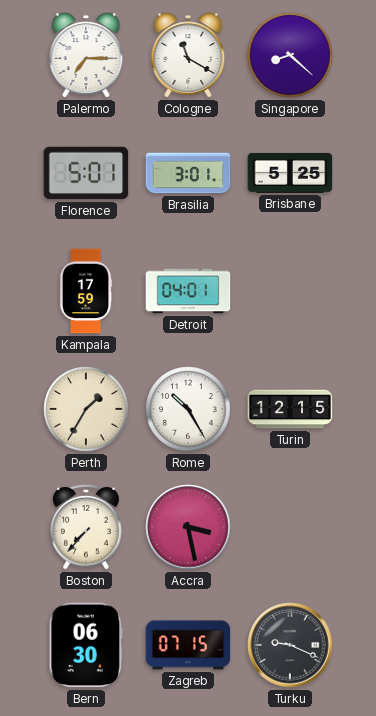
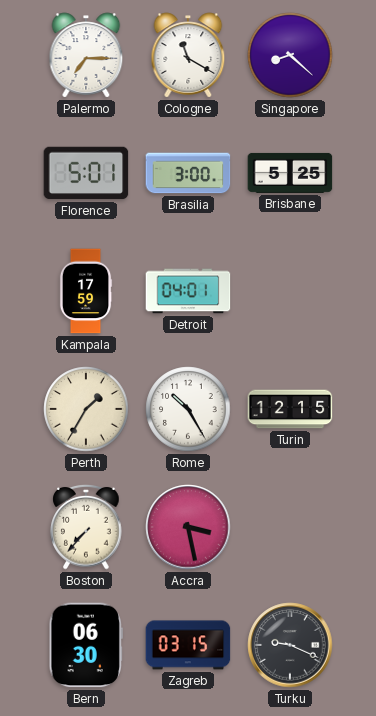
Brasilia: 3:01 -> 3:00 (188, 173)
Zagreb: 07:15 -> 03:15 (188, 645)
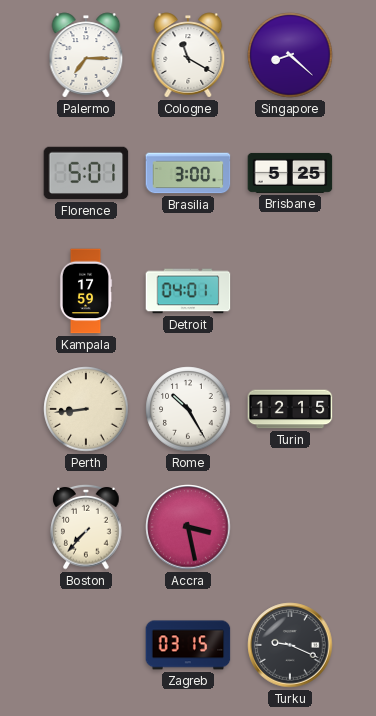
Perth: 1:35 -> 8:44 (86, 409)
Bern: 06:30 -> none (85, 645)
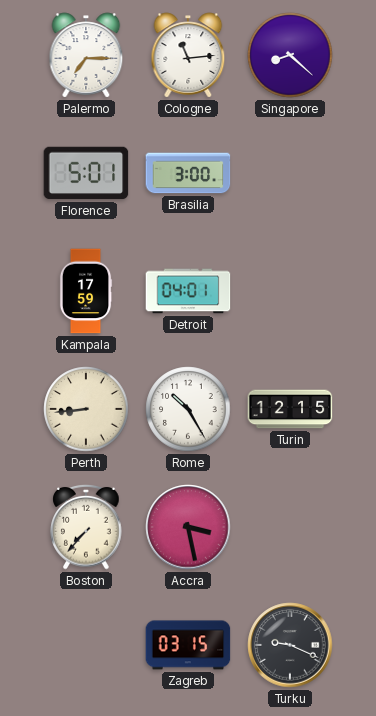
Cologne: 11:20 -> 11:14 (188, 55)
Brisbane: 5:25 -> none (290, 173)
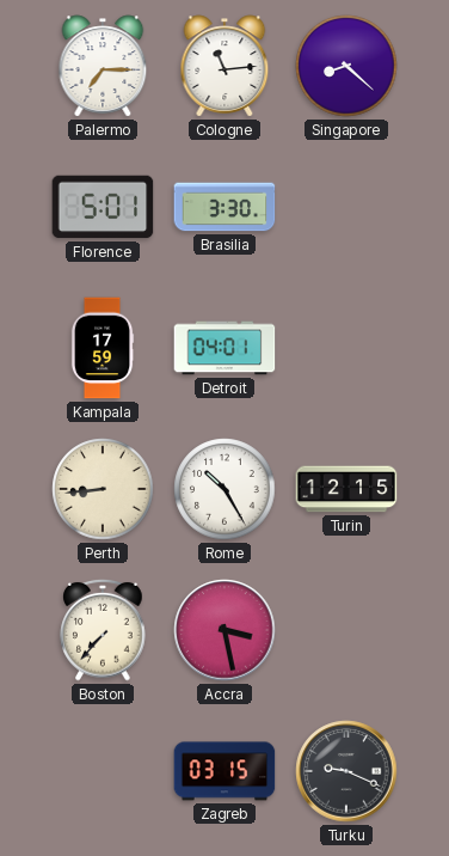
Brasilia: 3:00 -> 3:30 (224, 207)
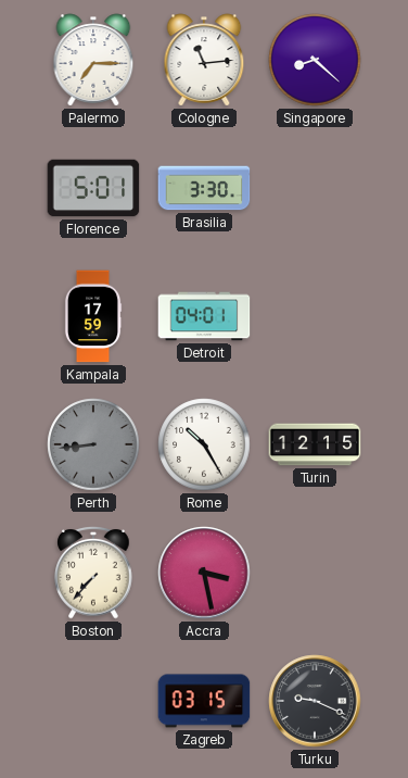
Perth dial: cream -> grey (93, 444)
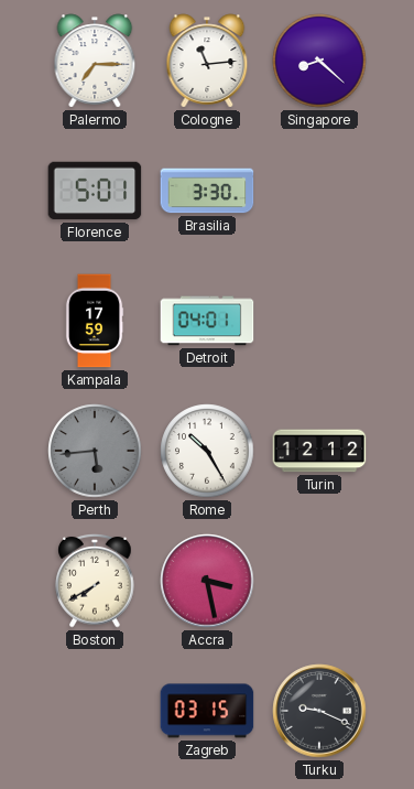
Perth: 8:44 -> 5:44 (95, 451)
Turin: 12:15 -> 12:12 (319, 451)
Boston: 7:37 -> 7:40 (95, 581)
